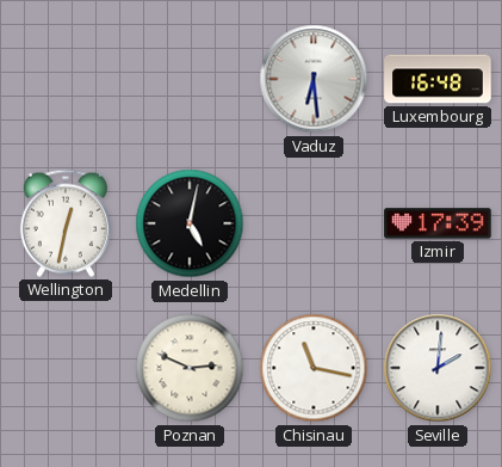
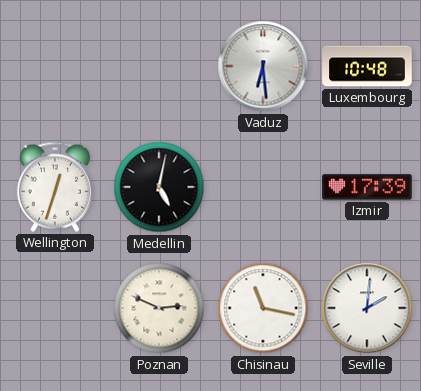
Luxembourg: 16:48 -> 10:48 (367, 66)
Wellington: 12:32 -> 12:33 (55, 187)
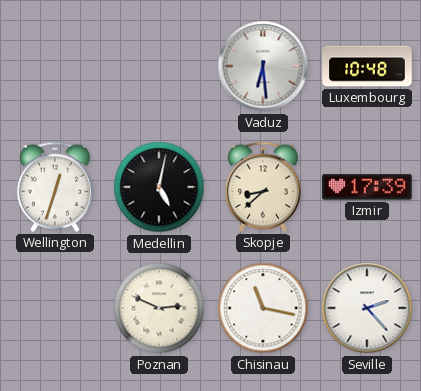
Skopje: none -> 8:38 (263, 187)
Seville: 2:01 -> 2:23 (367, 308)
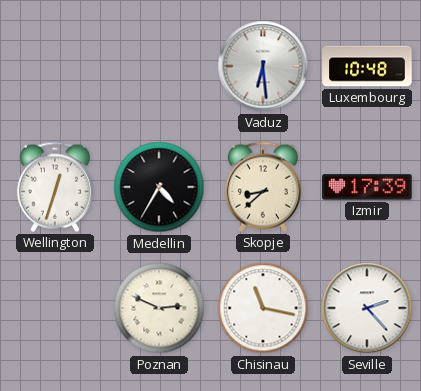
Medellin: 5:02 -> 4:35 (159, 187)
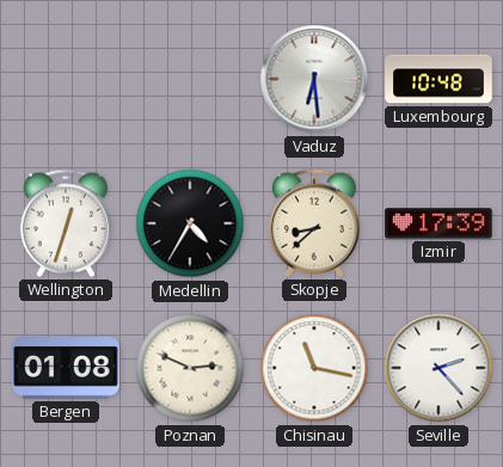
Bergen: none -> 01:08 (66, 368)
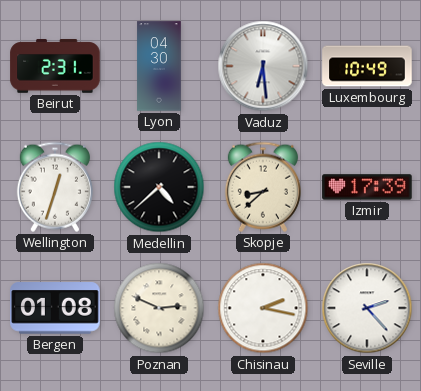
Beirut: none -> 2:31 (55, 66)
Lyon: none -> 04:30 (159, 66)
Luxembourg: 10:48 -> 10:49 (367, 66)
Medellin: 4:35 -> 4:38 (159, 187)
Chisinau: 11:17 -> 2:17 (263, 308)
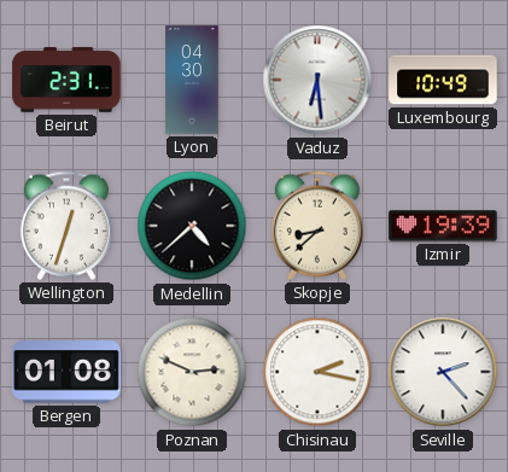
Izmir: 17:39 -> 19:39 (443, 226)
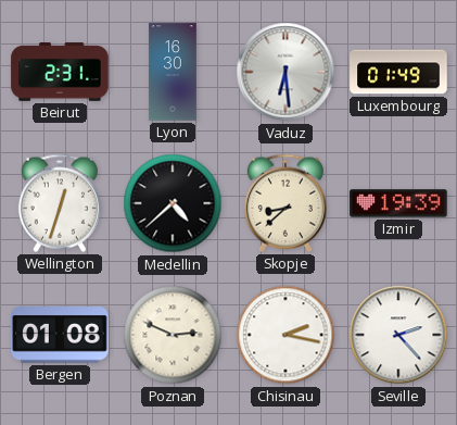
Lyon: 04:30 -> 16:30 (173, 72)
Luxembourg: 10:49 -> 01:49 (398, 72)
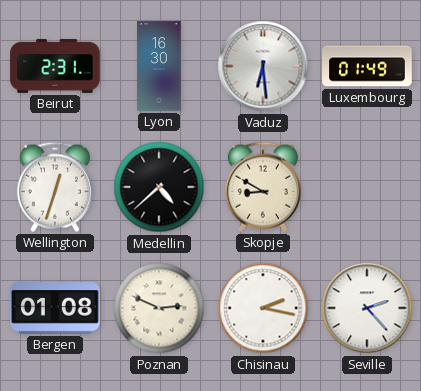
Skopje: 8:38 -> 8:50 (263, 187)
Izmir: 19:39 -> none (398, 203)
